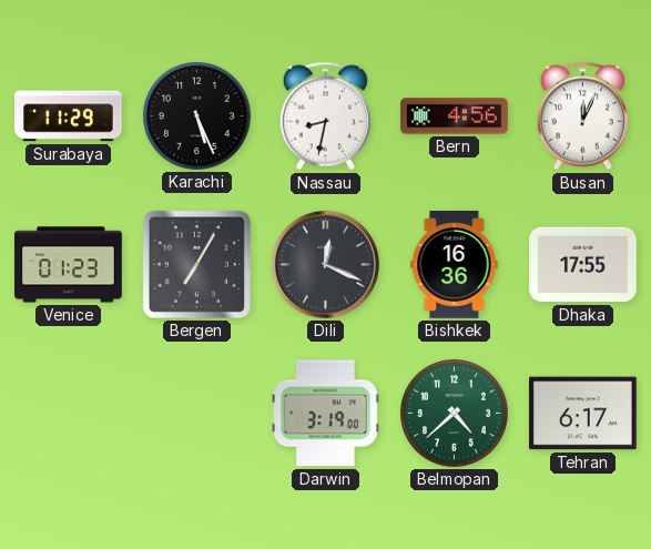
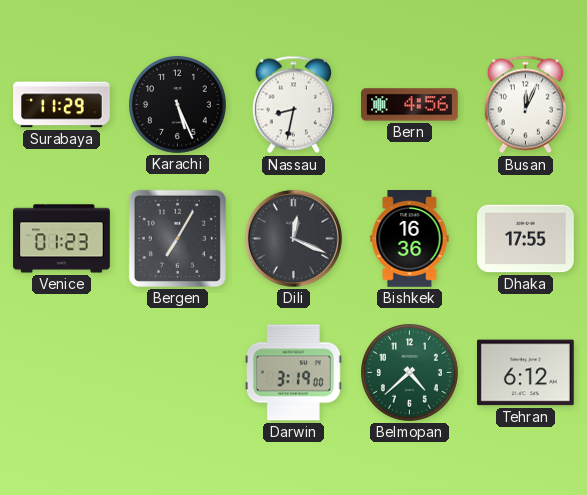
Tehran: 6:17 -> 6:12 (526, 373)
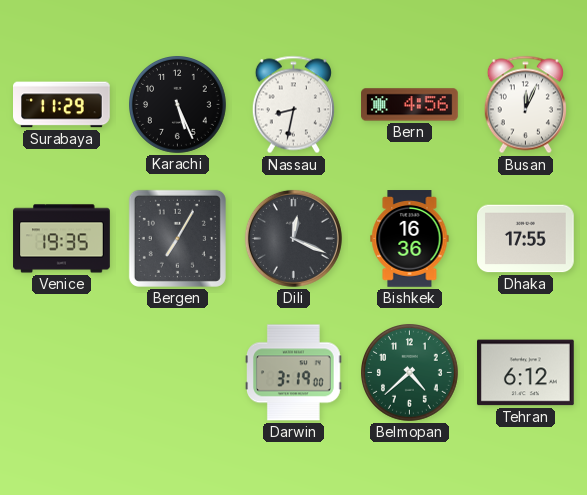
Venice: 01:23 -> 19:35 (62, 239)
